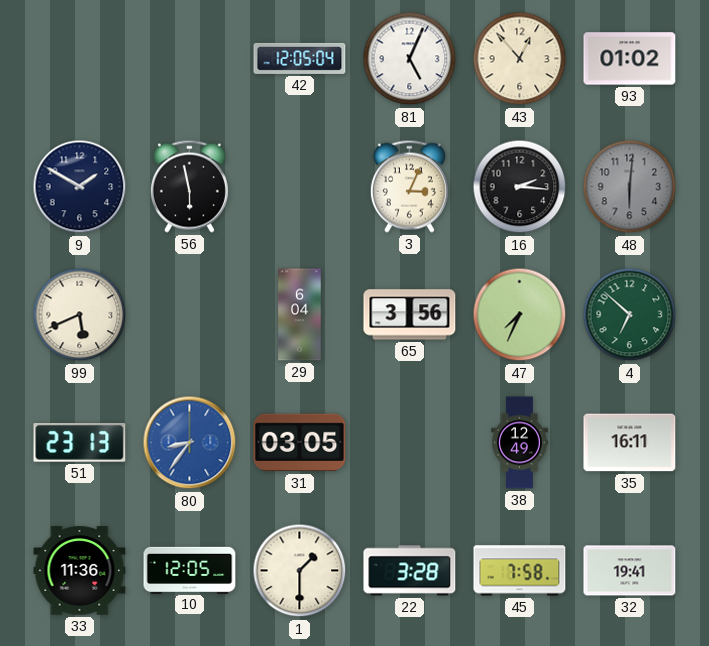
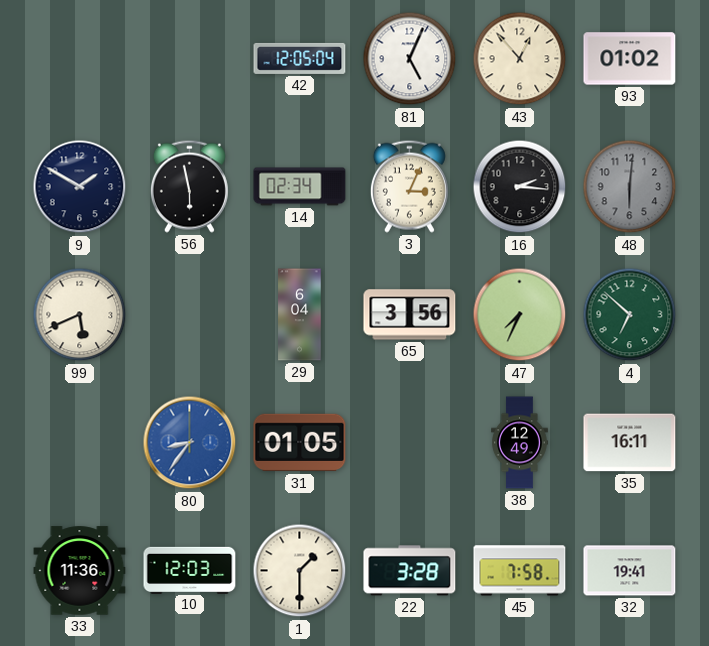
14: none -> 02:34 (300, 187)
51: 23:13 -> none (80, 443)
31: 03:05 -> 01:05 (300, 443)
10: 12:05 -> 12:03 (190, 570)
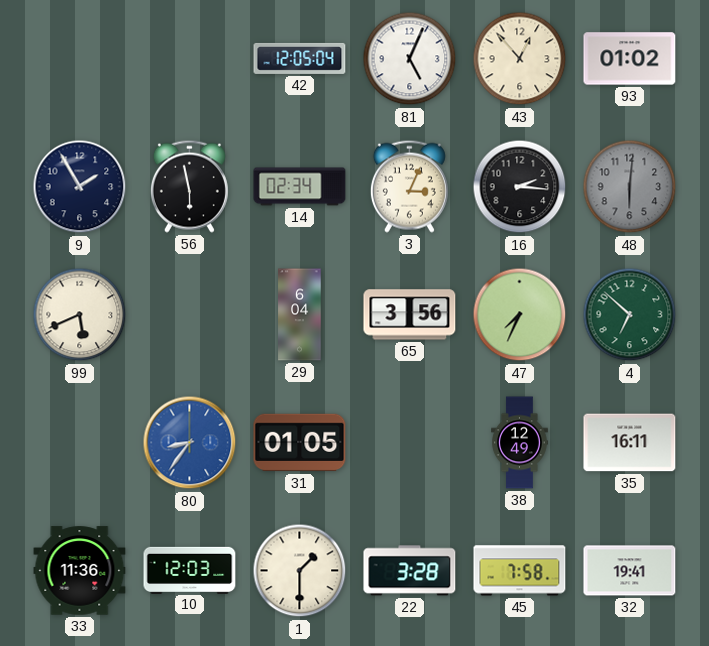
9: 1:50 -> 1:55 (80, 187)
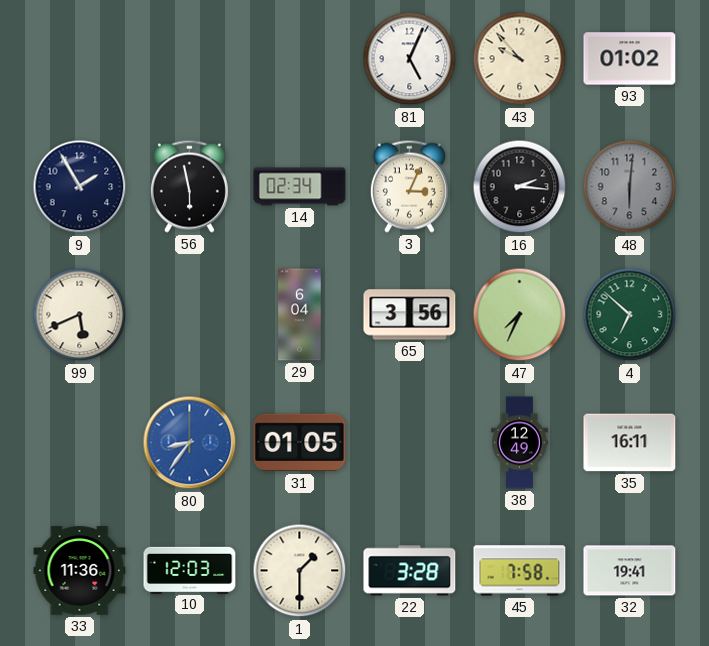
42: 12:05 -> none (300, 58)
43: 12:53 -> 9:53 (520, 59)
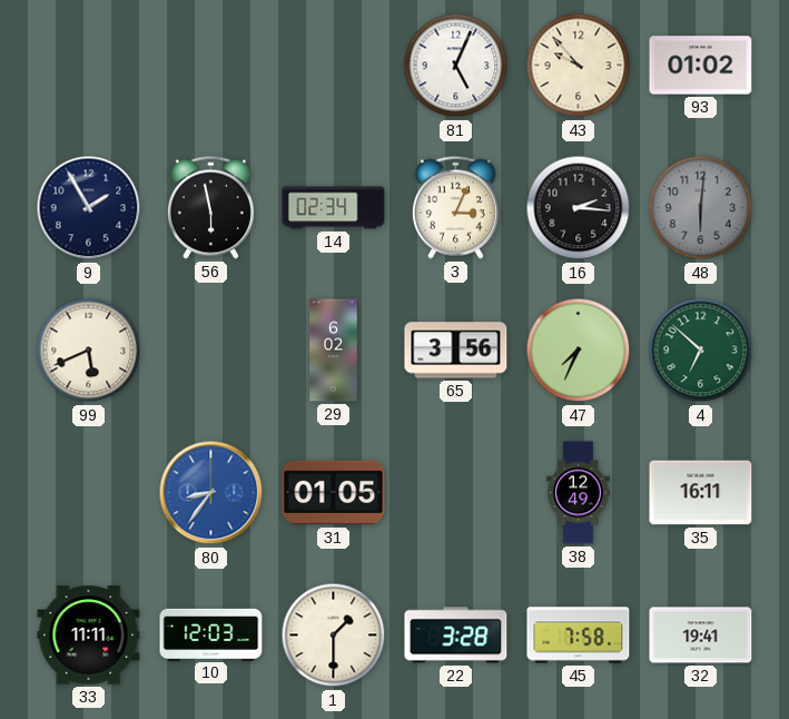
29: 6:04 -> 6:02 (334, 351)
33: 11:36 -> 11:11 (89, 636)
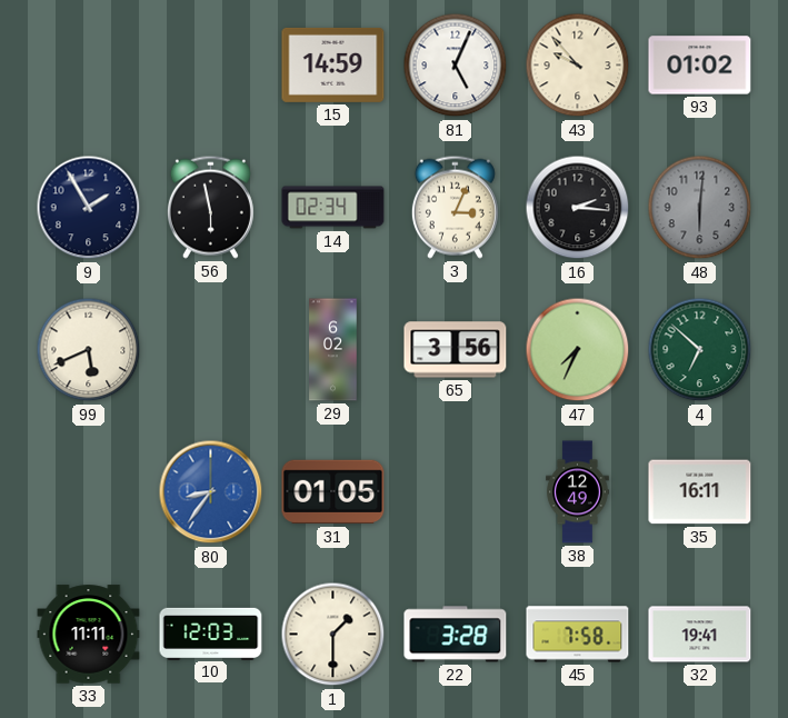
15: none -> 14:59 (333, 64)
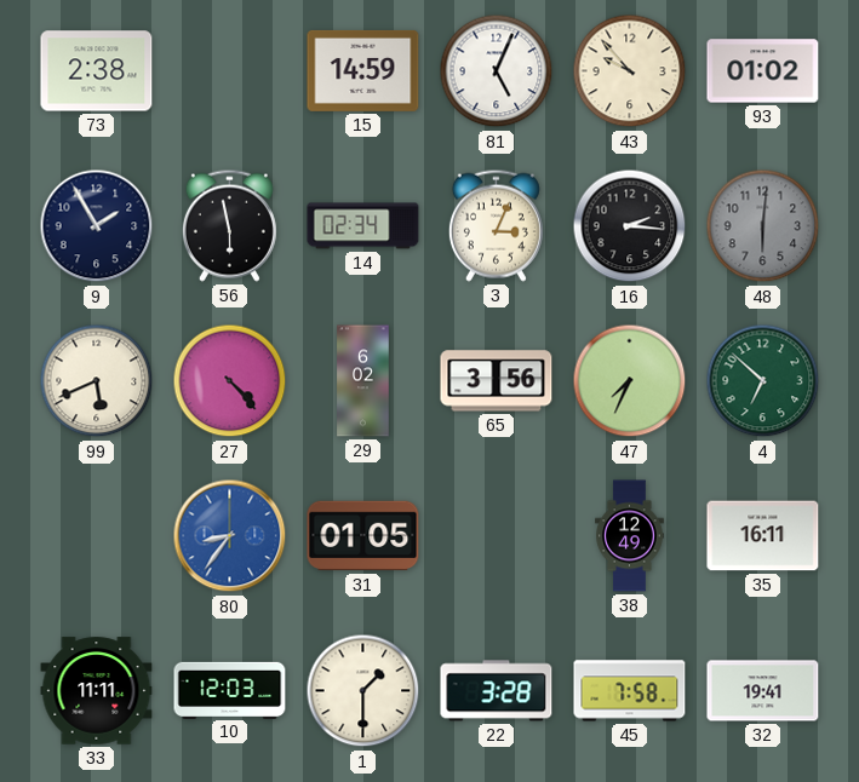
73: none -> 2:38 (97, 71)
27: none -> 4:23 (230, 381)
